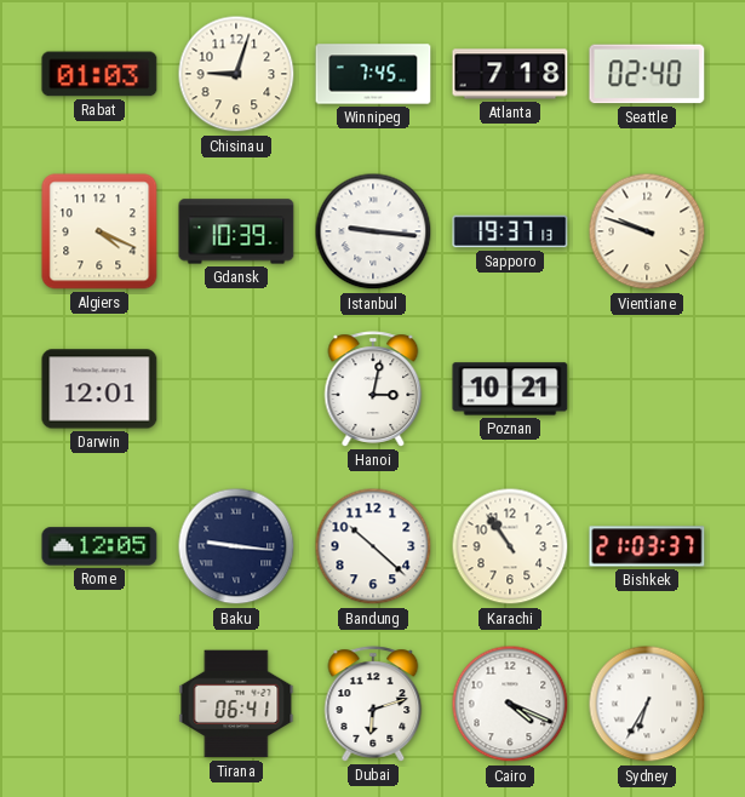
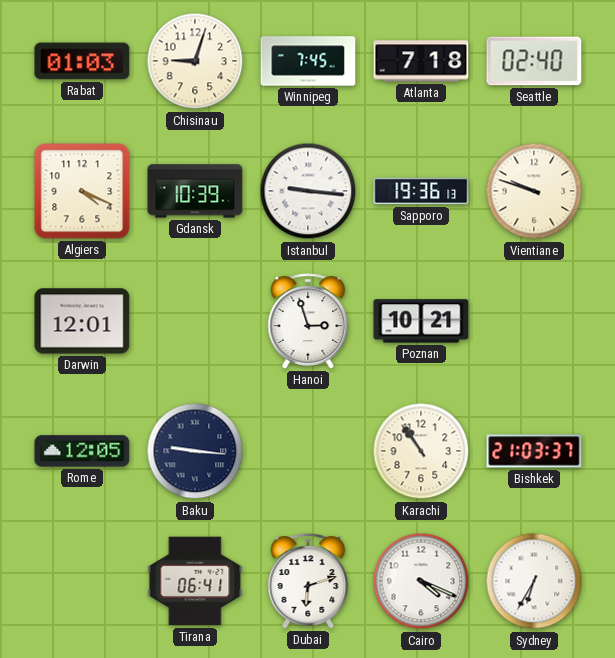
Sapporo: 19:37 -> 19:36 (421, 191)
Hanoi: 3:02 -> 2:57 (308, 321)
Bandung: 10:22 -> none (373, 546)
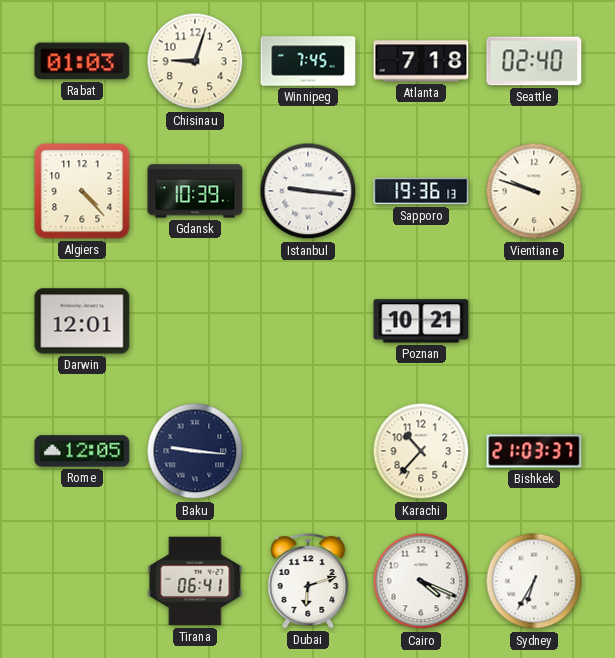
Algiers: 4:19 -> 4:23 (82, 191)
Hanoi: 2:57 -> none (308, 321)
Karachi: 10:54 -> 10:37 (421, 451)
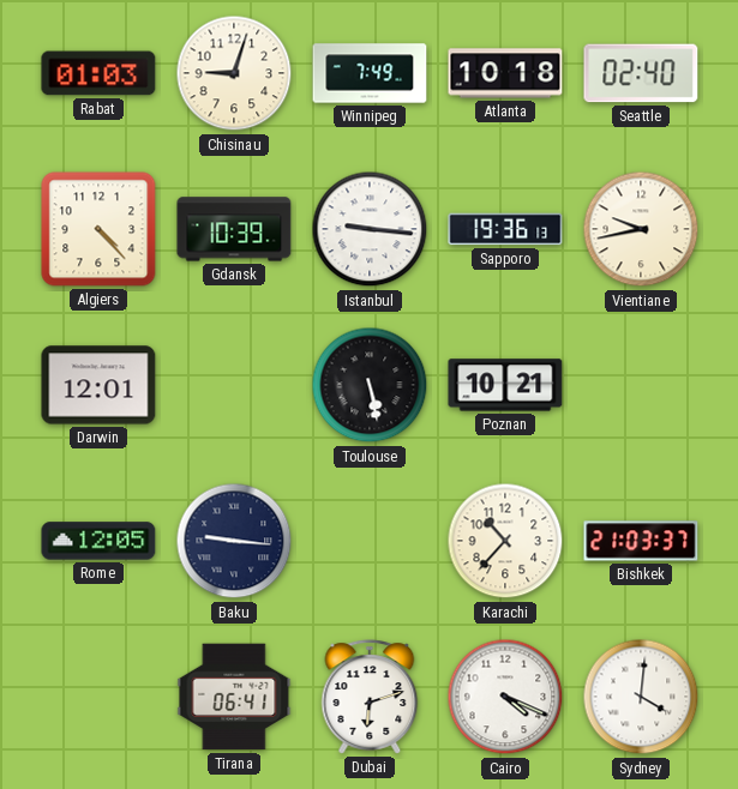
Winnipeg: 7:45 -> 7:49 (370, 73)
Atlanta: 7:18 -> 10:18 (505, 73)
Vientiane: 9:48 -> 9:43 (641, 229)
Toulouse: none -> 5:28 (370, 385)
Sydney: 6:35 -> 4:01 (641, 697)
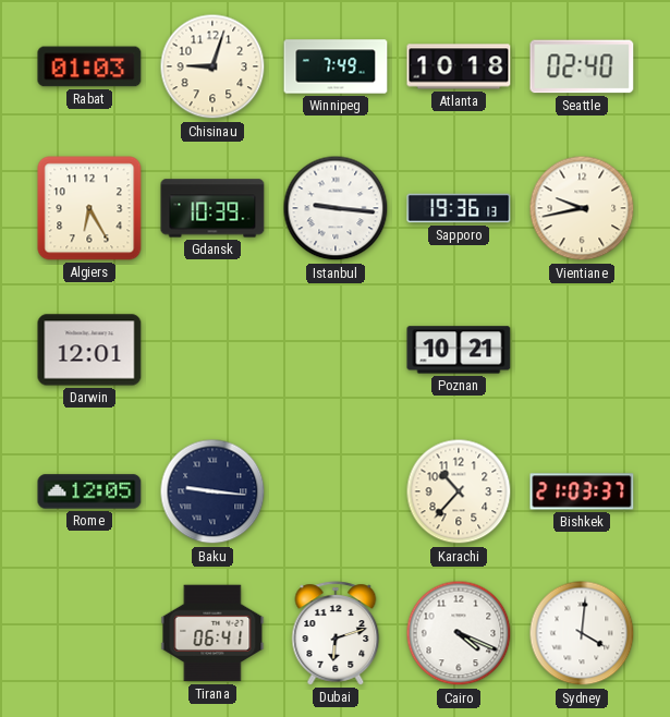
Algiers: 4:23 -> 6:25 (89, 208)
Toulouse: 5:28 -> none (370, 385)
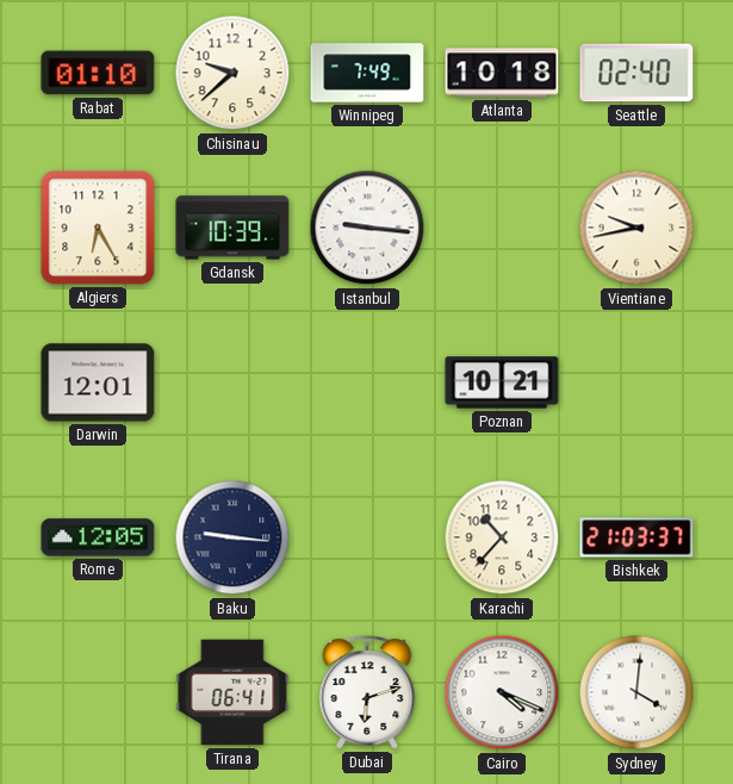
Rabat: 01:03 -> 01:10 (98, 73)
Chisinau: 9:03 -> 9:38 (232, 73)
Sapporo: 19:36 -> none (459, 208)
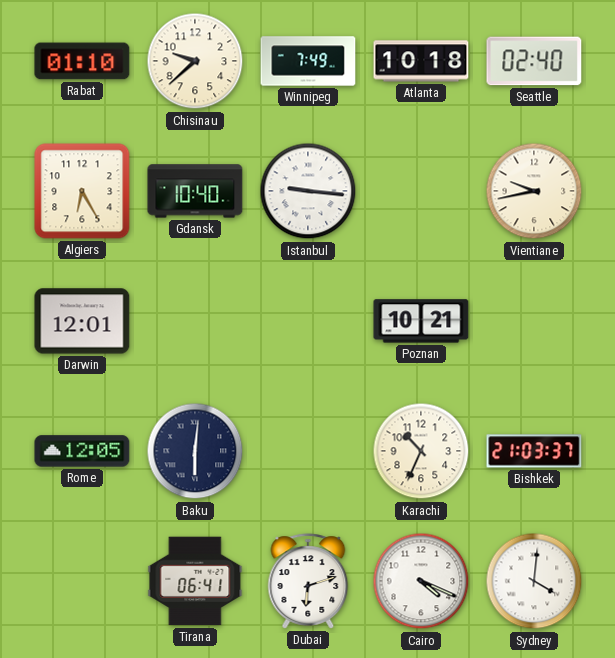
Gdansk: 10:39 -> 10:40 (195, 191)
Baku: 9:16 -> 6:01 (195, 451)
Karachi: 10:37 -> 10:34 (421, 451)
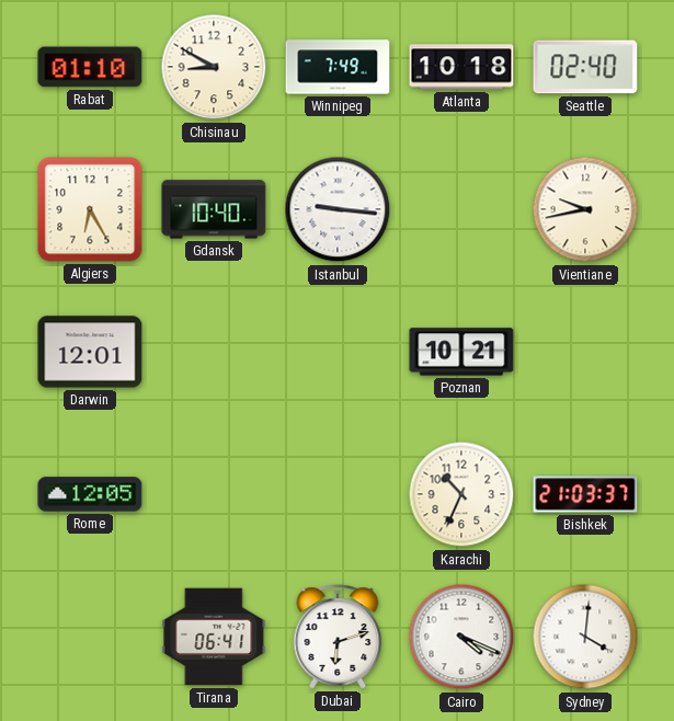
Chisinau: 9:38 -> 8:50 (214, 67)
Baku: 6:01 -> none (195, 451)
